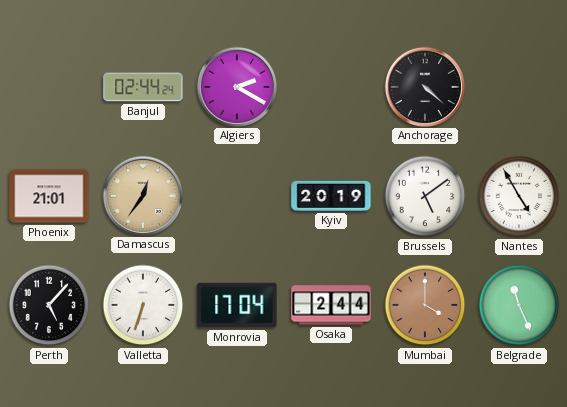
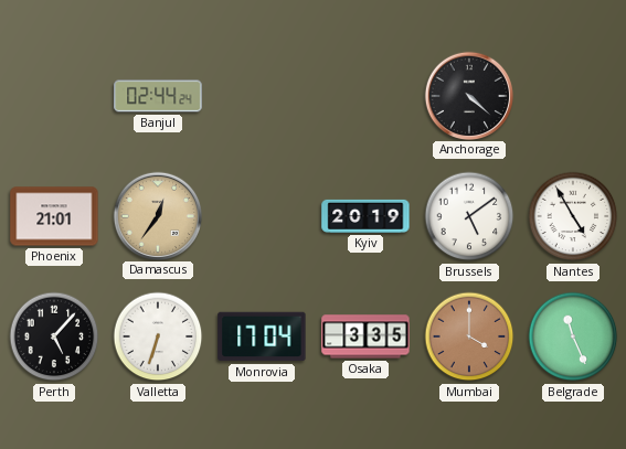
Algiers: 2:20 -> none (236, 86)
Osaka: 2:44 -> 3:35 (365, 336)
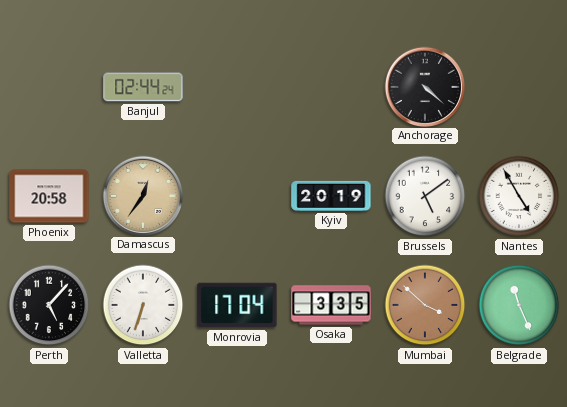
Phoenix: 21:01 -> 20:58 (49, 196)
Mumbai: 4:00 -> 3:52 (425, 305)
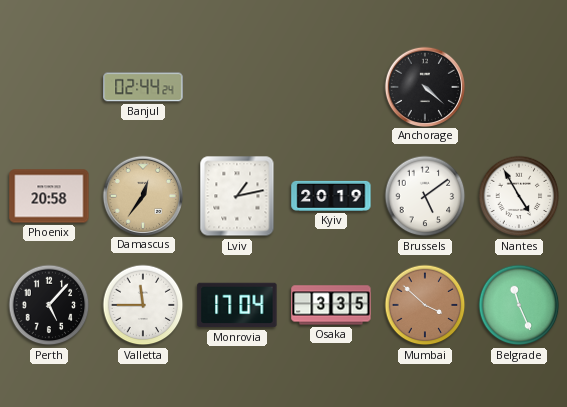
Lviv: none -> 1:13 (237, 196)
Valletta: 6:33 -> 11:45 (143, 305)
